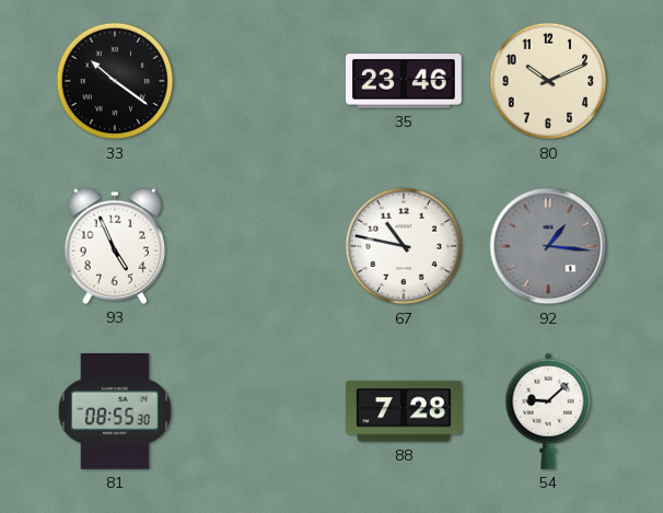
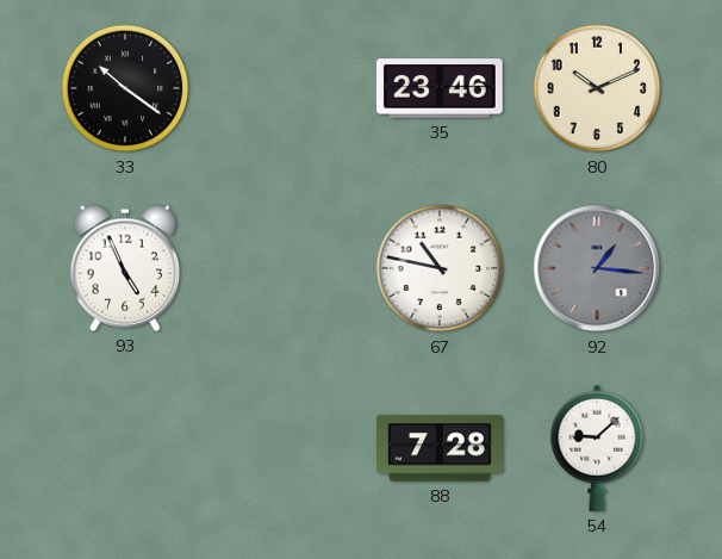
81: 08:55 -> none (115, 412)
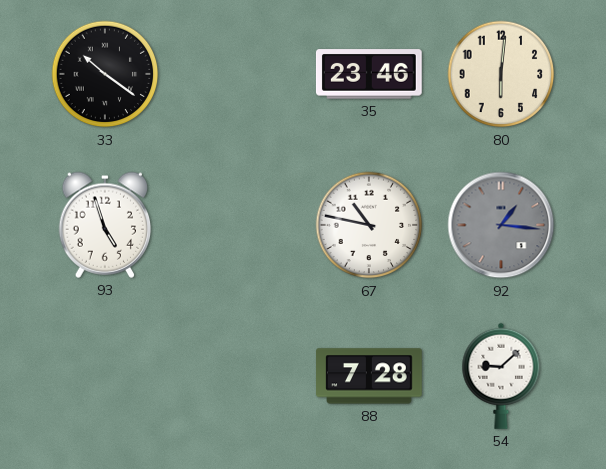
80: 10:11 -> 6:01 (501, 74)
93: 4:56 -> 4:57 (105, 225)
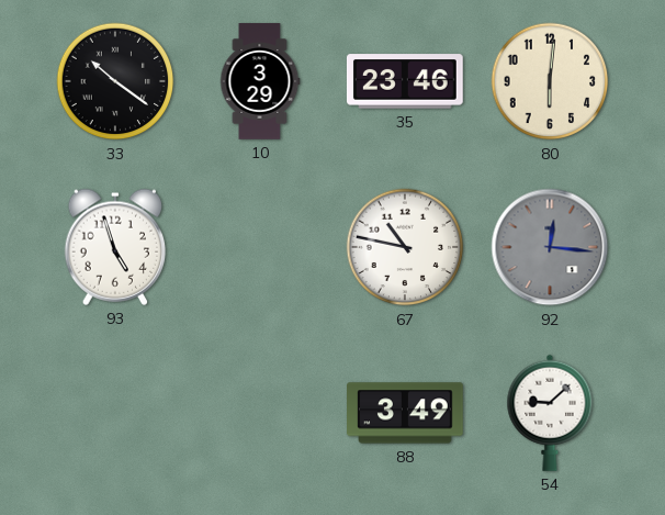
10: none -> 3:29 (260, 81)
92: 1:16 -> 12:16 (550, 247)
88: 7:28 -> 3:49 (405, 413)
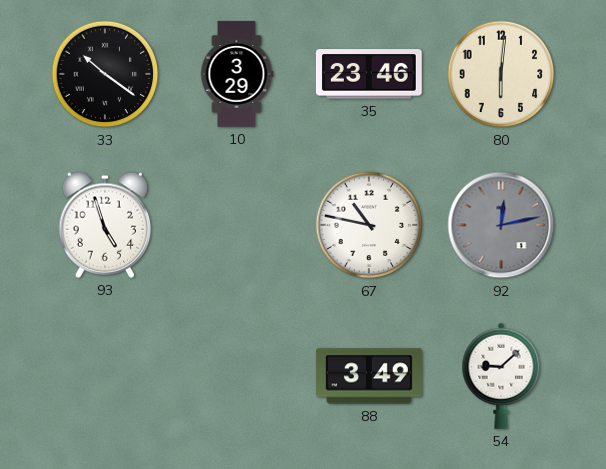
92: 12:16 -> 12:13 (501, 225)
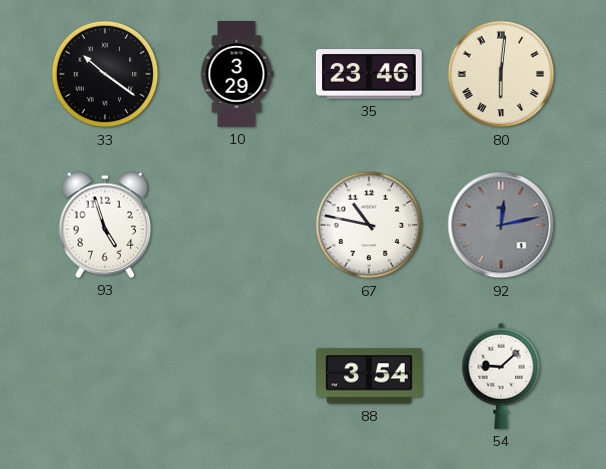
80 numerals: Arabic -> Roman (501, 74)
88: 3:49 -> 3:54 (369, 376)
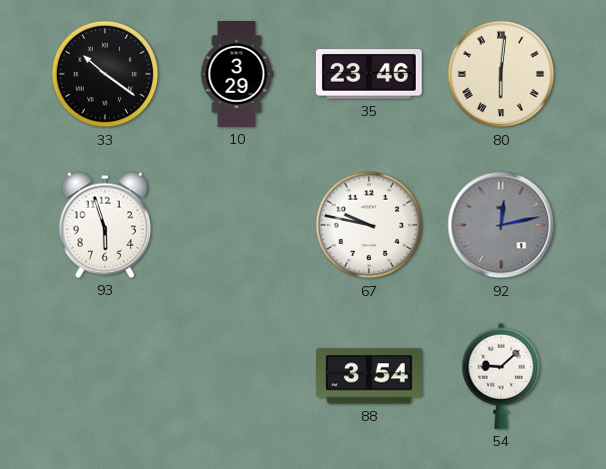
93: 4:57 -> 5:57 (105, 225)
67: 10:47 -> 9:47 (369, 225)
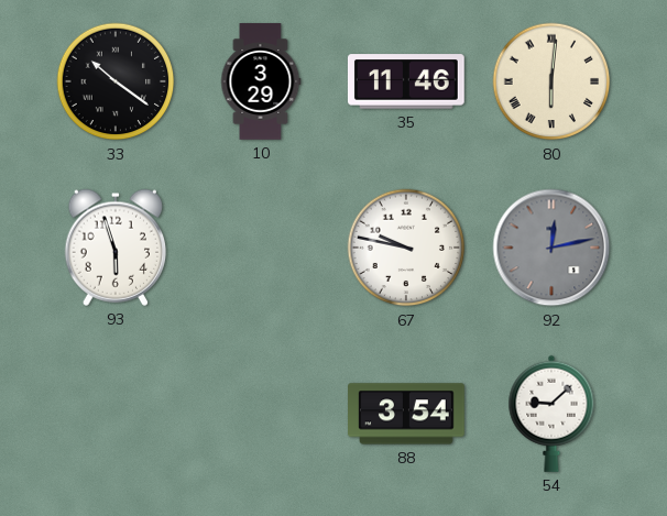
35: 23:46 -> 11:46 (406, 81)
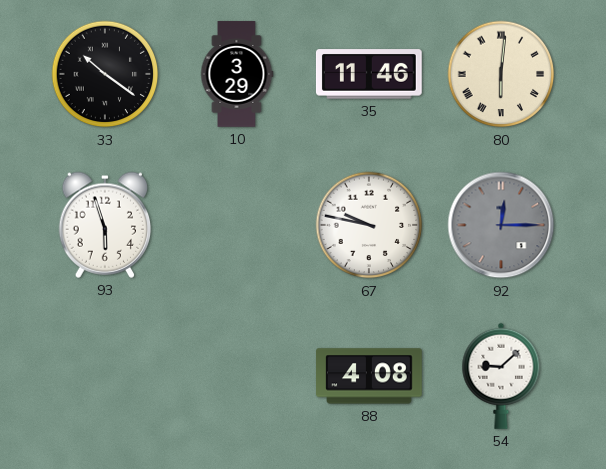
92: 12:13 -> 12:15 (501, 225)
88: 3:54 -> 4:08 (369, 376)
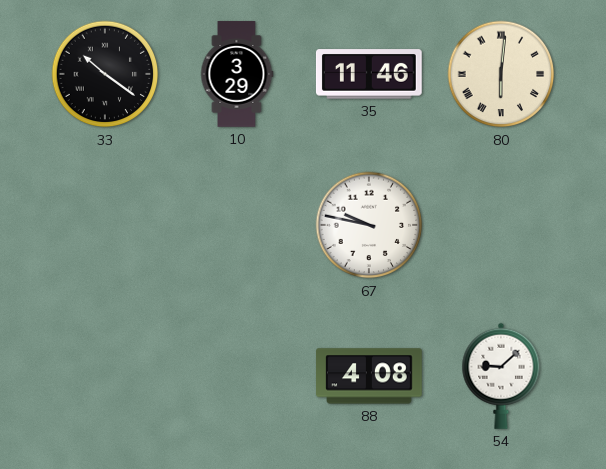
93: 5:57 -> none (105, 225)
92: 12:15 -> none (501, 225)
